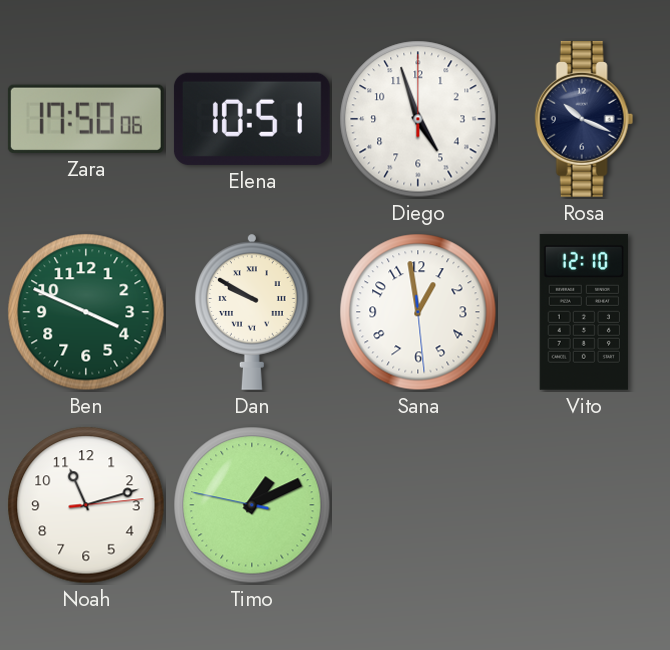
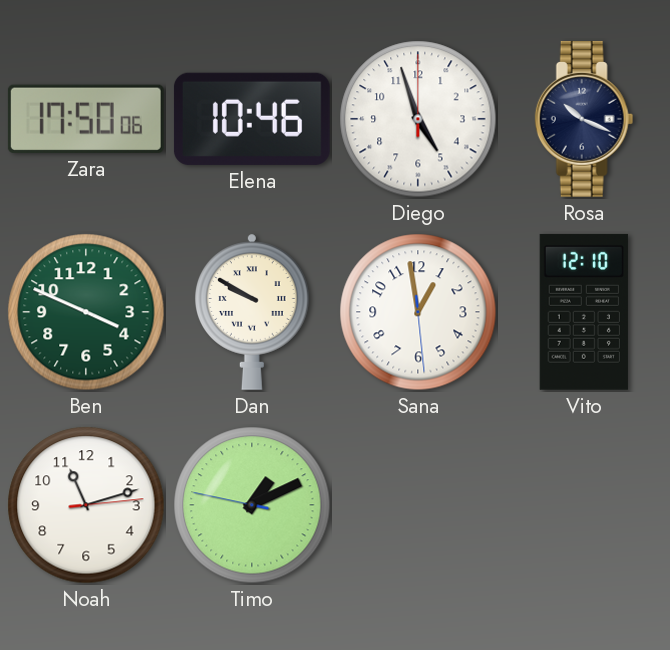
Elena: 10:51 -> 10:46 (252, 119)
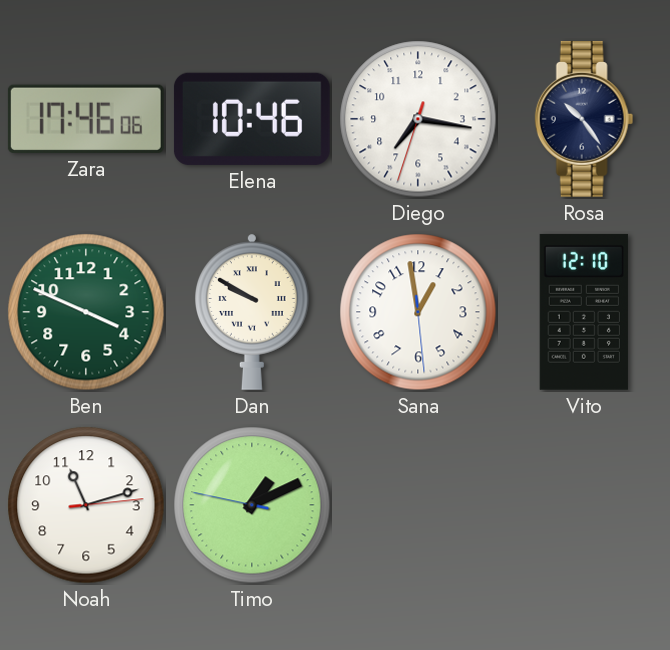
Zara: 17:50 -> 17:46 (86, 119)
Diego: 4:57 -> 7:16 (418, 119)
Rosa: 10:19 -> 10:24 (584, 119)
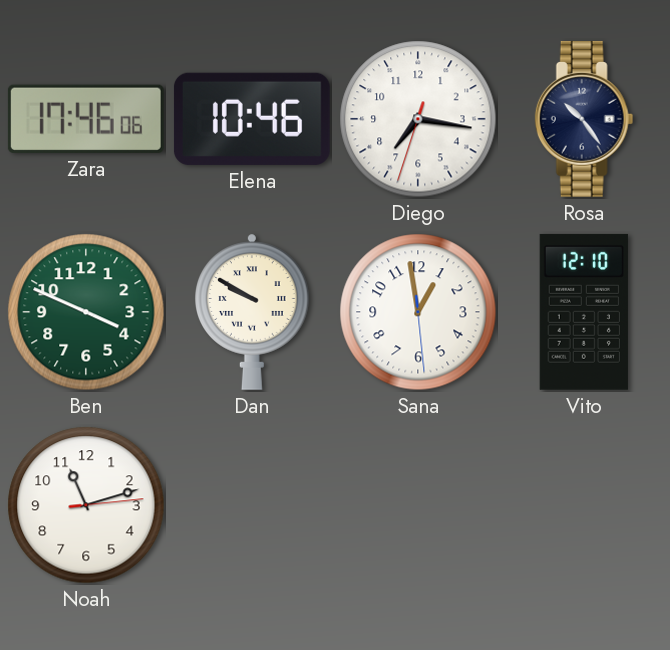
Timo: 1:10 -> none (252, 505)
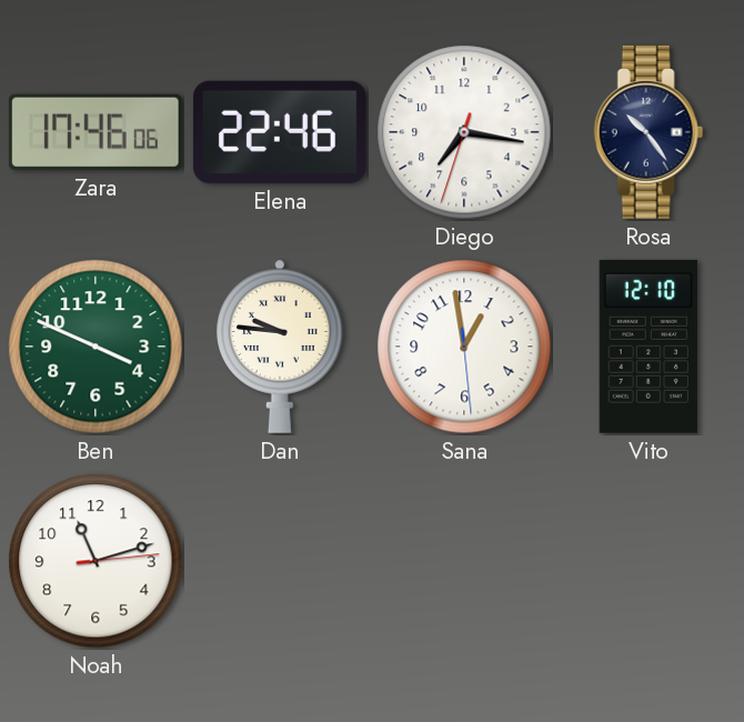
Elena: 10:46 -> 22:46 (280, 132)
Dan: 9:50 -> 9:46 (281, 347)
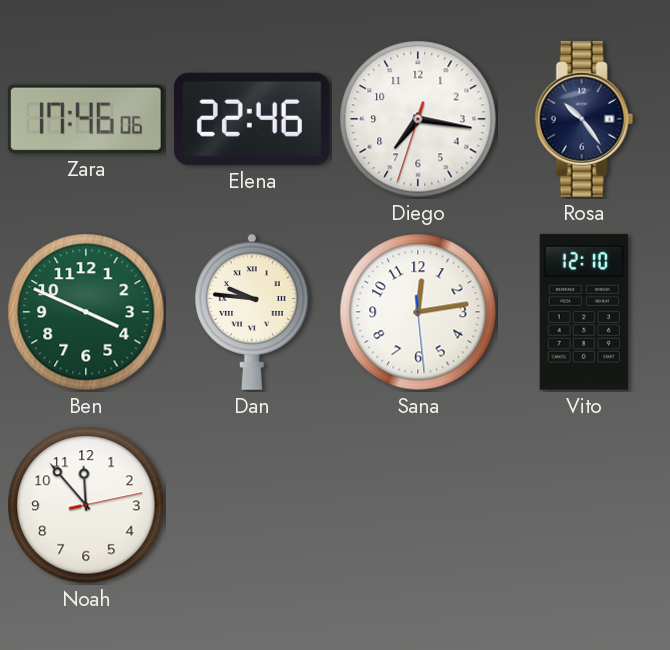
Sana: 12:58 -> 12:13 (418, 312)
Noah: 11:12 -> 11:53 (86, 505)
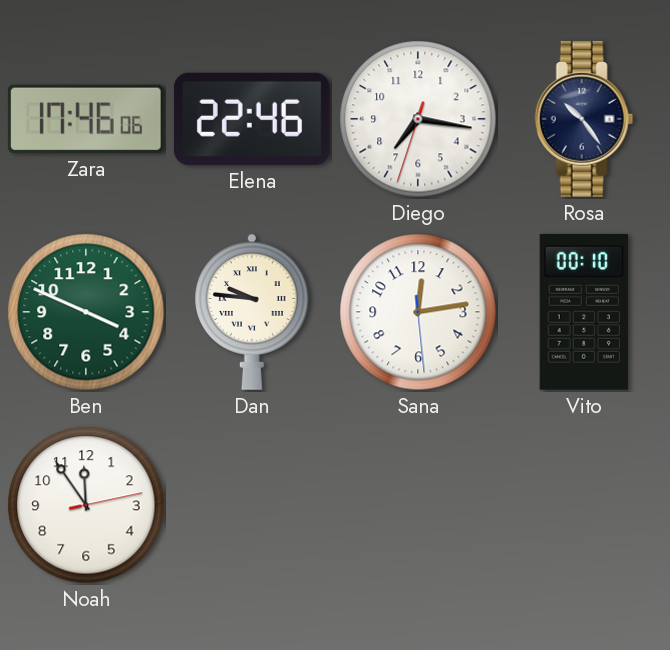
Vito: 12:10 -> 00:10 (584, 312)
Noah: 11:53 -> 11:54 (86, 505)
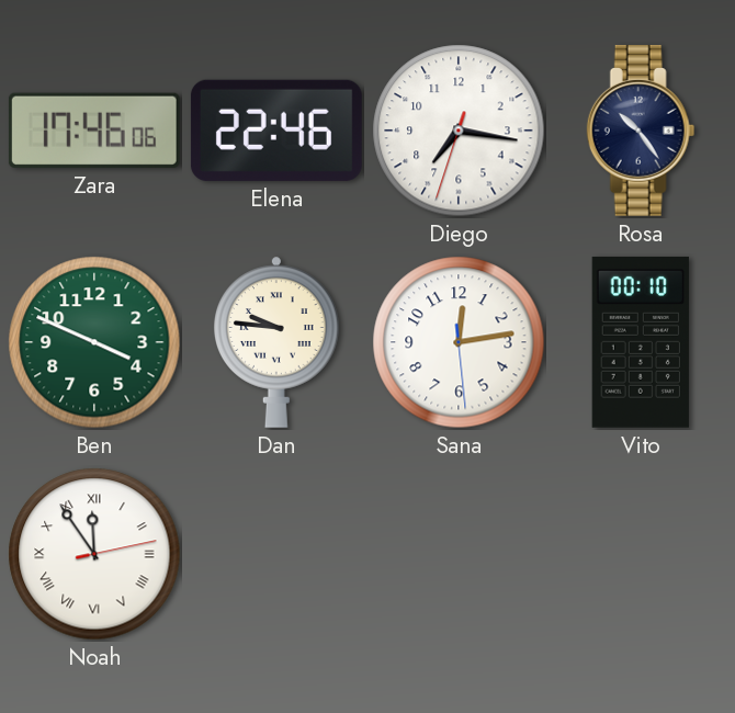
Noah numerals: Arabic -> Roman (94, 554)
